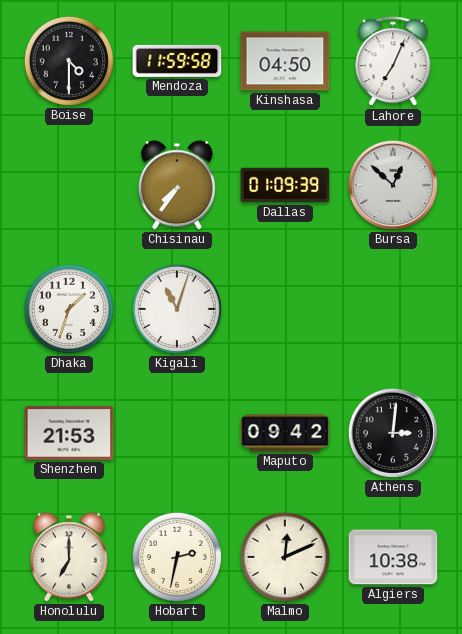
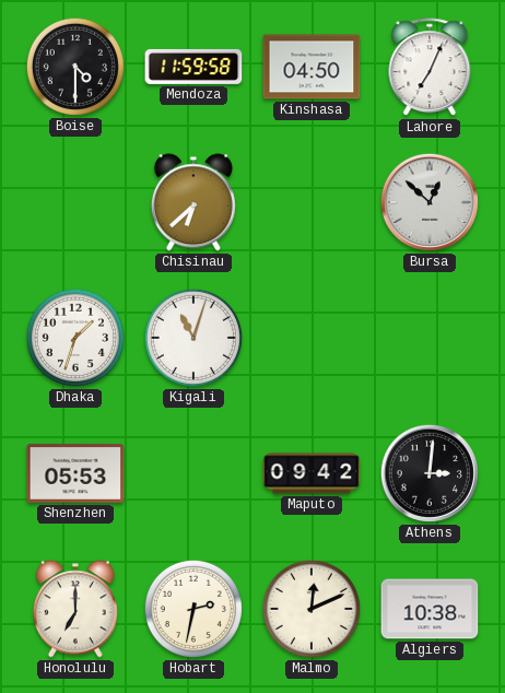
Chisinau: 7:36 -> 6:38 (193, 202)
Dallas: 01:09 -> none (285, 185)
Shenzhen: 21:53 -> 05:53 (75, 473)
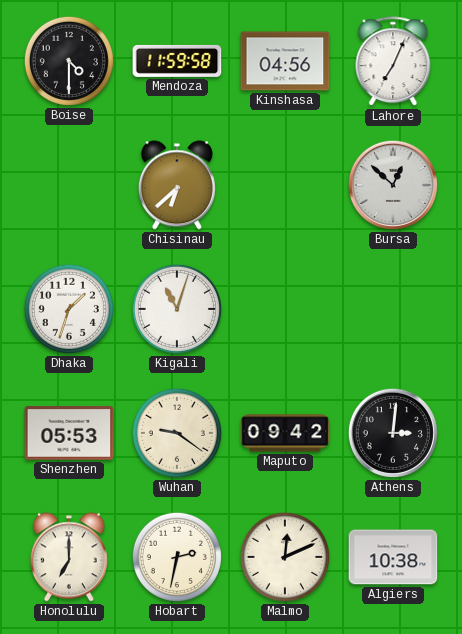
Kinshasa: 04:50 -> 04:56 (285, 61)
Wuhan: none -> 9:21 (177, 433)
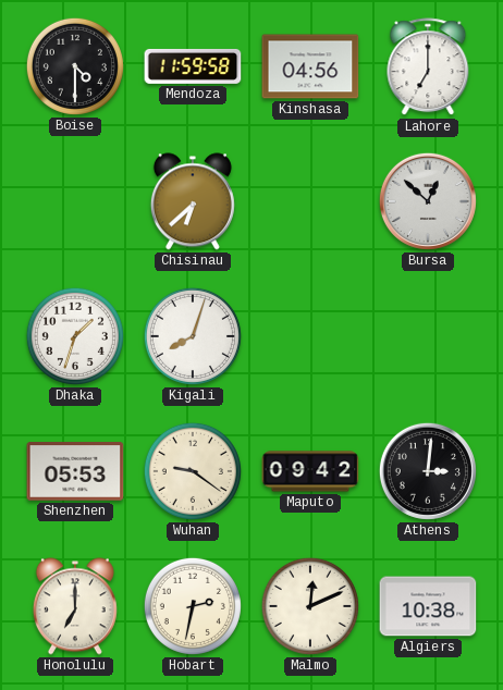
Lahore: 7:04 -> 7:00 (428, 67)
Kigali: 11:03 -> 8:03 (193, 336)
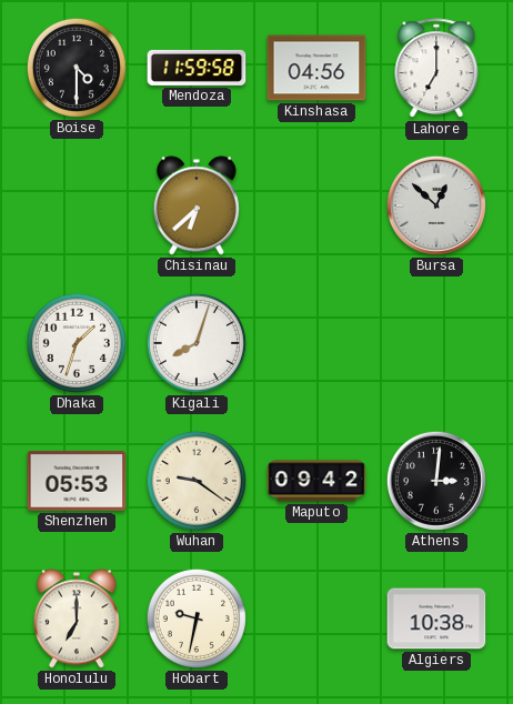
Hobart: 2:32 -> 9:32 (197, 618)
Malmo: 12:11 -> none (310, 606)
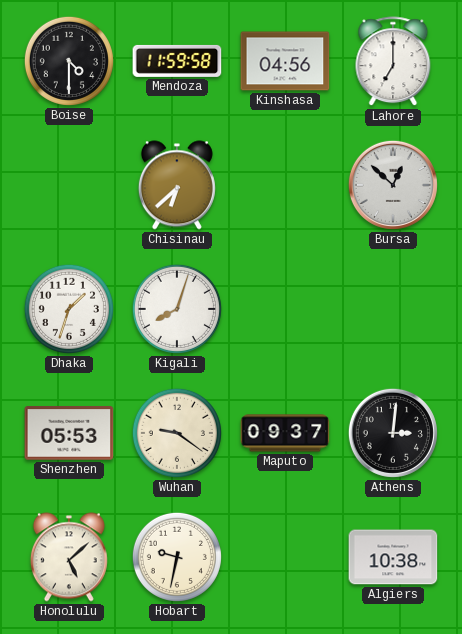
Maputo: 09:42 -> 09:37 (285, 433)
Honolulu: 7:00 -> 5:08 (69, 557)
